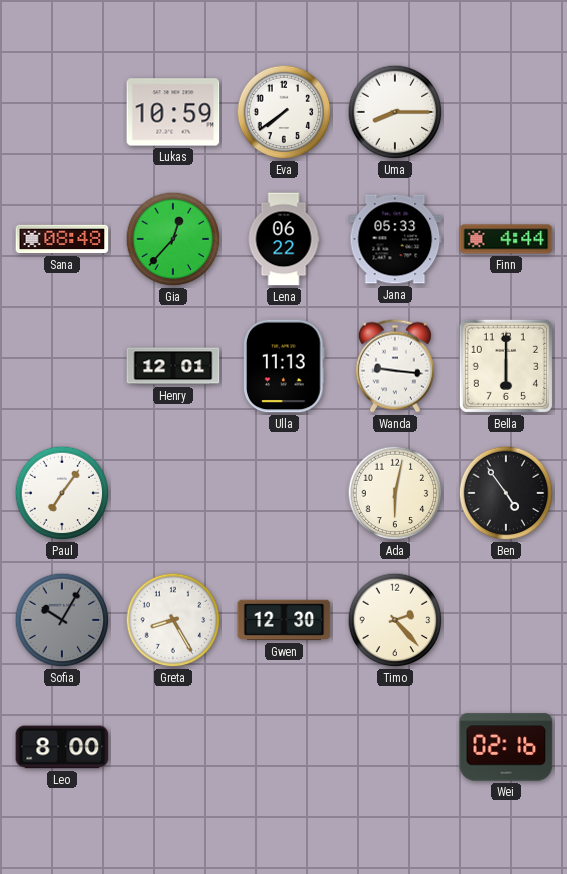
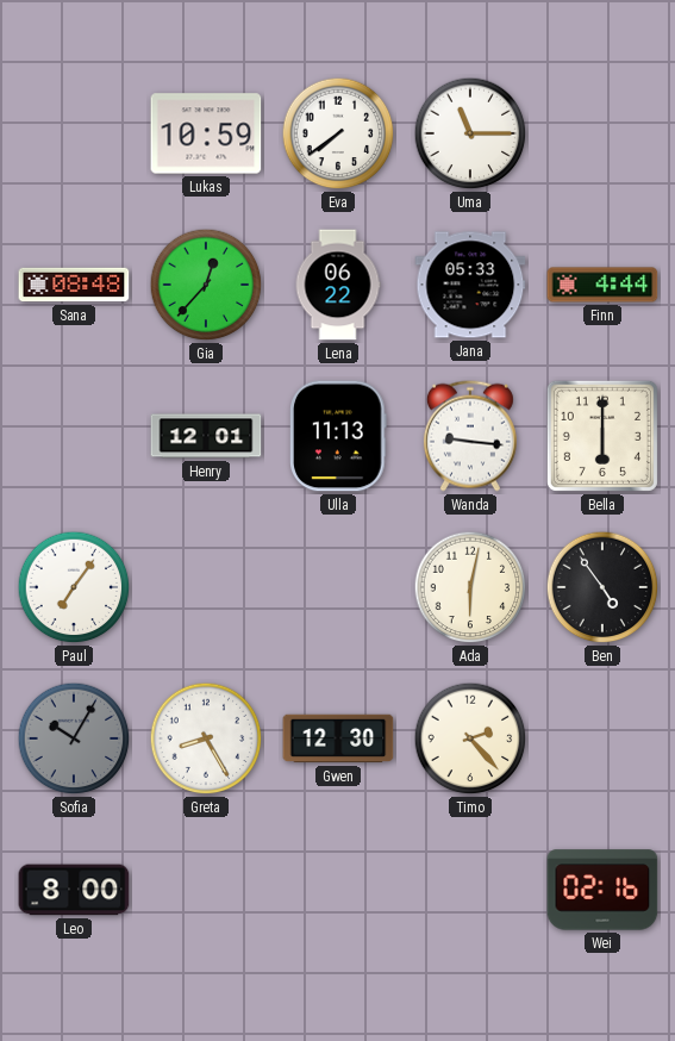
Uma: 8:15 -> 11:15 (470, 133)
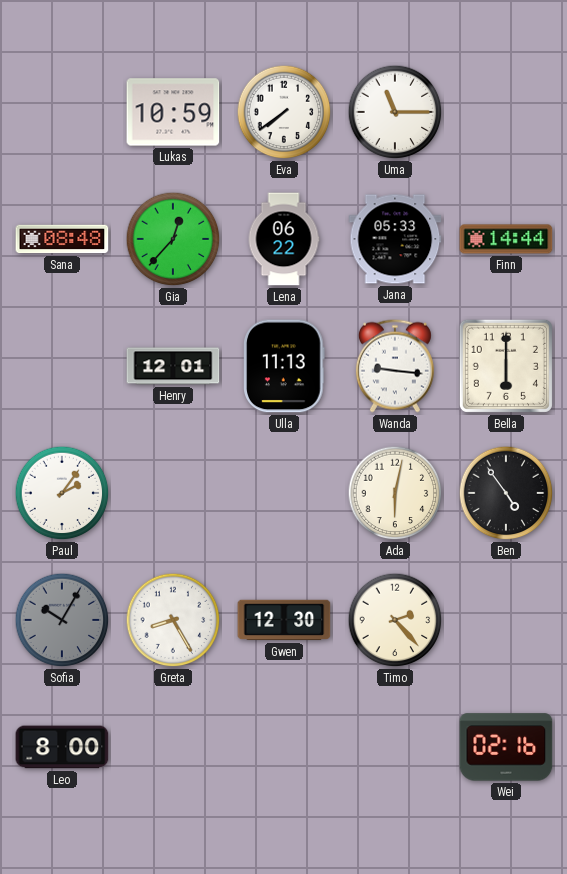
Finn: 4:44 -> 14:44 (506, 239)
Paul: 7:06 -> 2:06 (62, 493)
